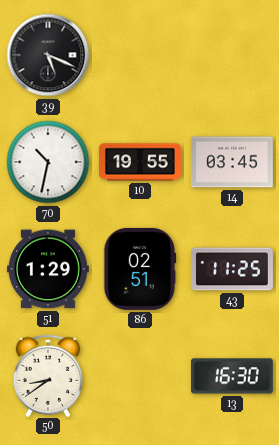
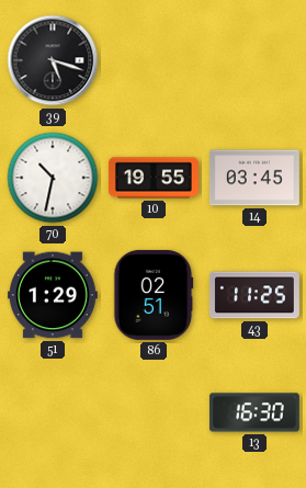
39: 5:19 -> 5:18 (53, 60)
50: 8:39 -> none (47, 375)
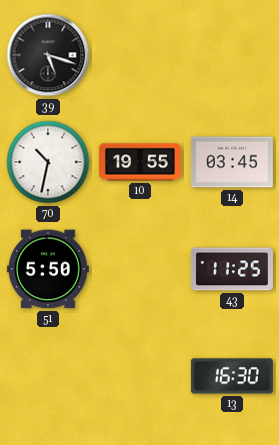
51: 1:29 -> 5:50 (48, 269)
86: 02:51 -> none (154, 295)
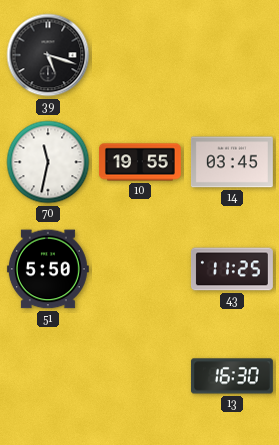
70: 10:32 -> 11:32 (48, 162)
